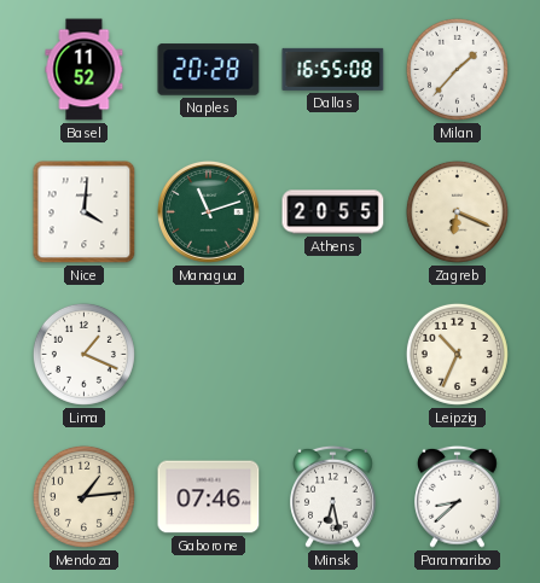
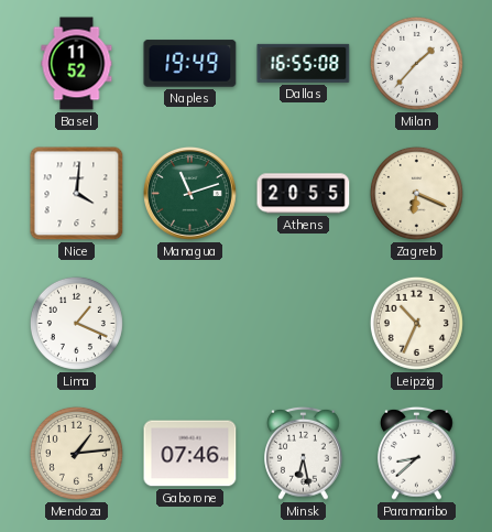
Naples: 20:28 -> 19:49 (190, 64)
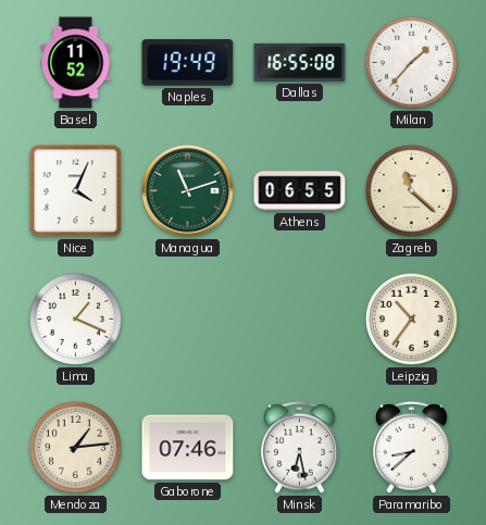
Nice: 4:01 -> 4:04 (76, 191)
Athens: 20:55 -> 06:55 (300, 191)
Zagreb: 6:19 -> 11:22 (411, 190)
Leipzig: 10:34 -> 10:36 (411, 318)
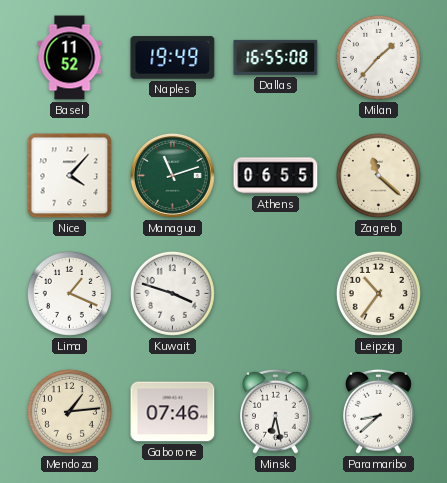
Nice: 4:04 -> 4:07 (70, 176)
Kuwait: none -> 3:48 (172, 293)
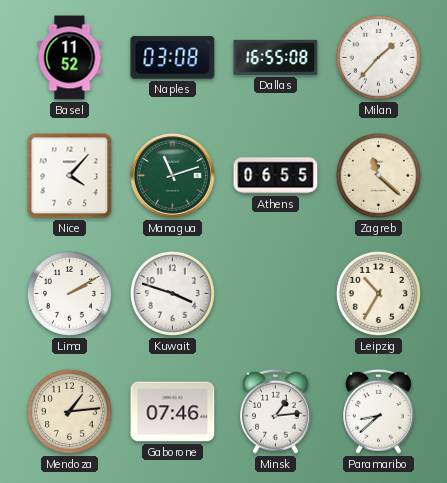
Naples: 19:49 -> 03:08 (173, 58)
Lima: 1:19 -> 2:10 (69, 293)
Leipzig: 10:36 -> 10:35 (378, 293)
Minsk: 6:28 -> 1:14 (276, 411)
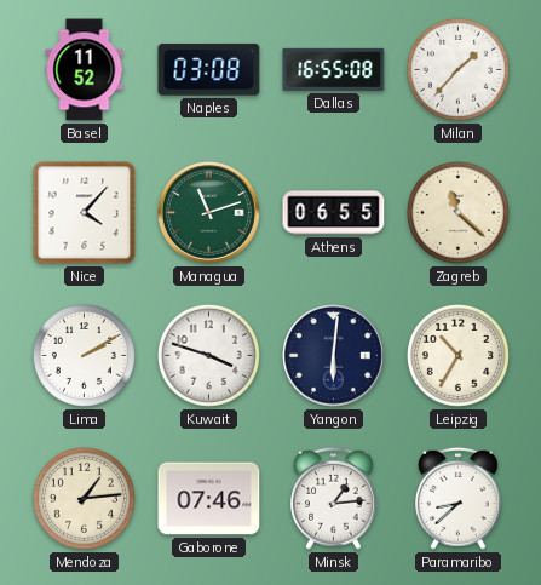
Yangon: none -> 6:01 (333, 355)
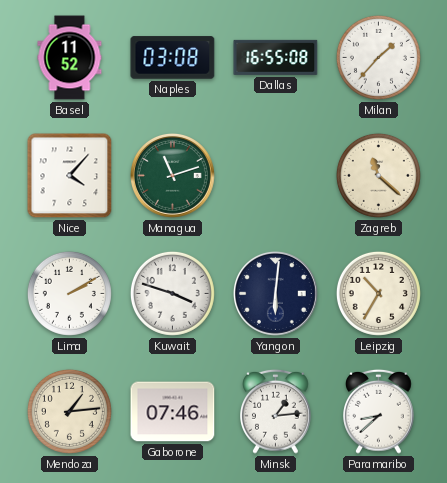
Athens: 06:55 -> none (334, 213)
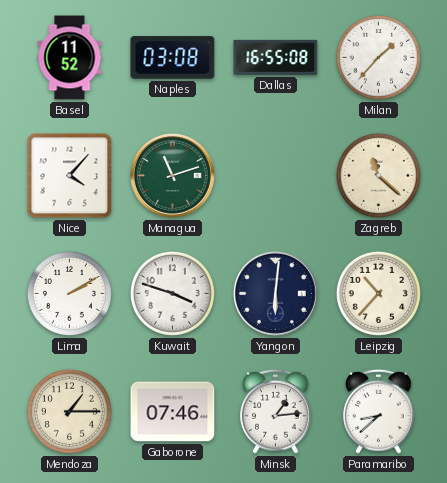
Leipzig: 10:35 -> 10:37 (378, 293)
Mendoza: 1:14 -> 1:15 (69, 411)
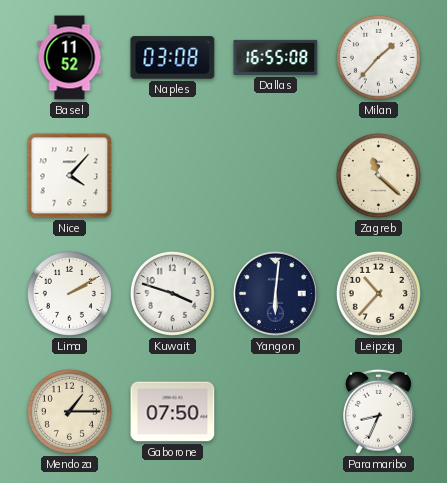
Managua: 11:12 -> none (172, 175)
Gaborone: 07:46 -> 07:50 (173, 412)
Minsk: 1:14 -> none (276, 411)
Paramaribo: 8:38 -> 8:34 (379, 411)
